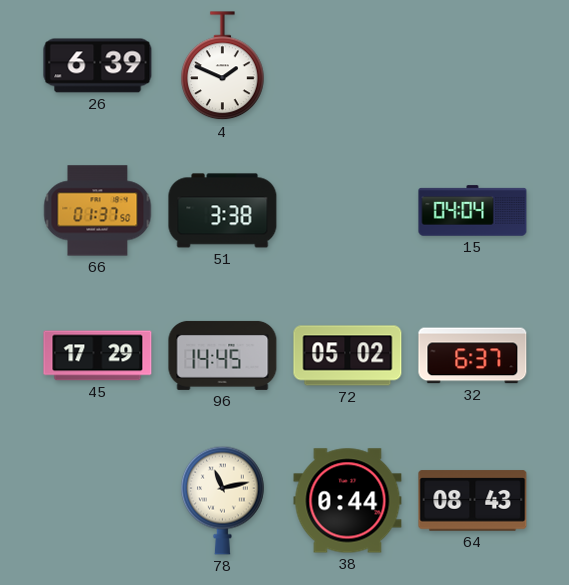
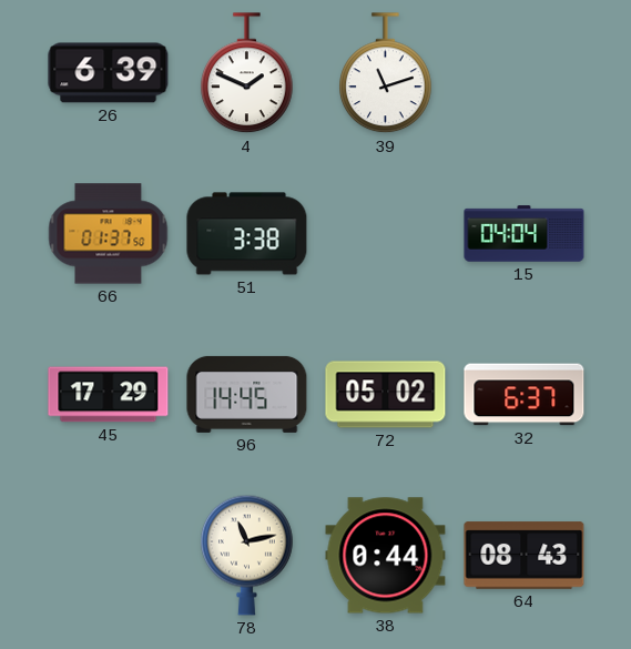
39: none -> 11:12 (386, 73)
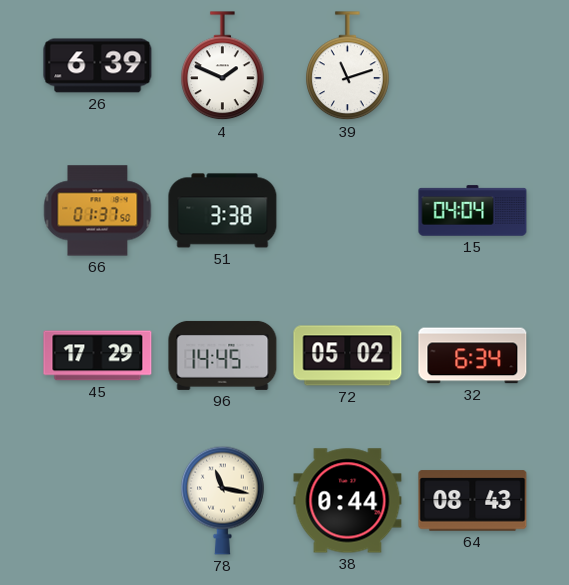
32: 6:37 -> 6:34 (473, 356)
78: 11:13 -> 11:17 (223, 500)
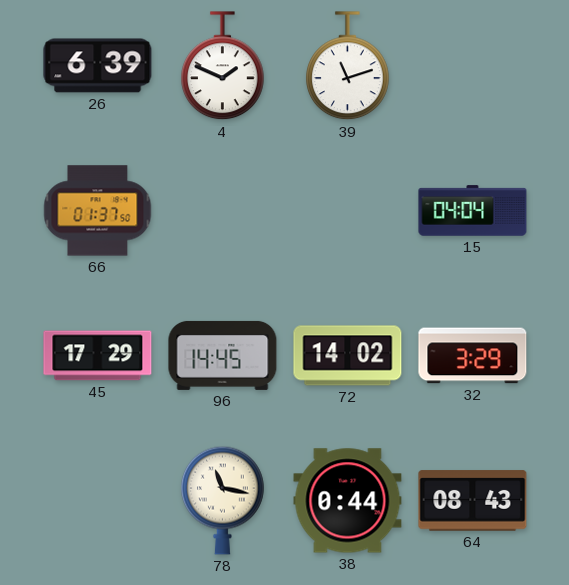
51: 3:38 -> none (223, 211)
72: 05:02 -> 14:02 (348, 356)
32: 6:34 -> 3:29 (473, 356)
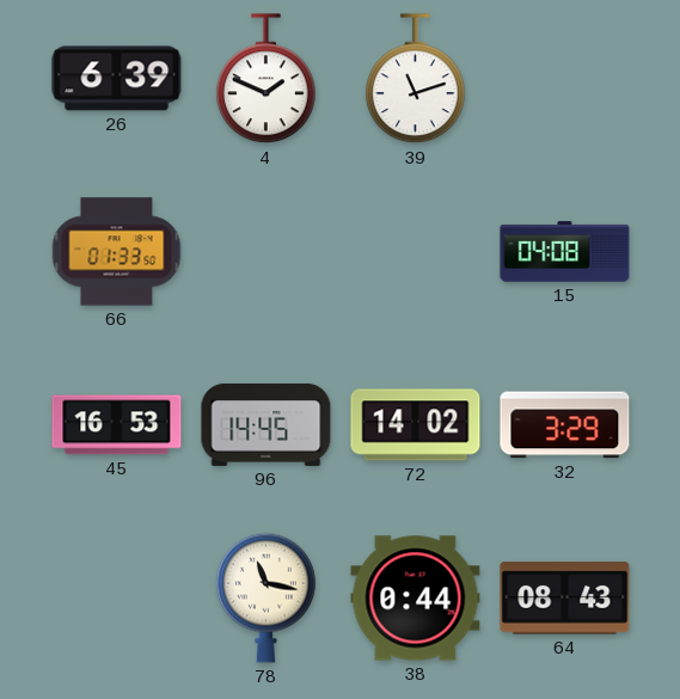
66: 01:37 -> 01:33 (117, 252)
15: 04:04 -> 04:08 (565, 252)
45: 17:29 -> 16:53 (117, 425)
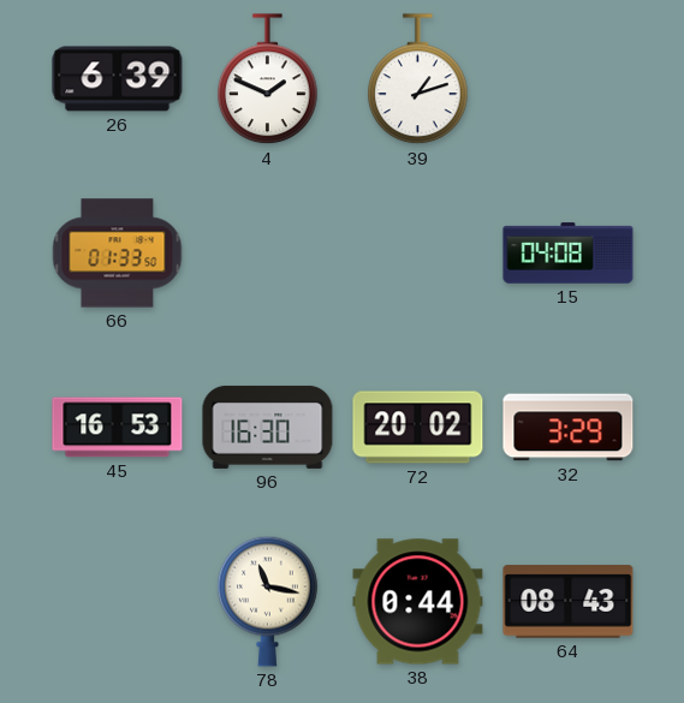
39: 11:12 -> 1:12 (418, 79)
96: 14:45 -> 16:30 (268, 427)
72: 14:02 -> 20:02 (418, 428)
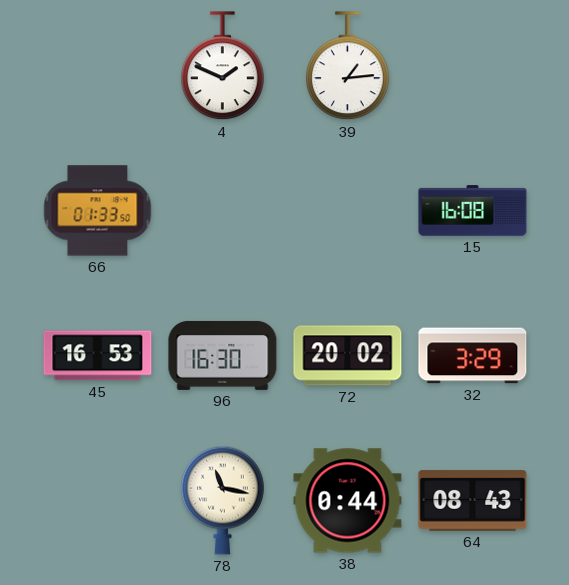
26: 6:39 -> none (118, 79)
39: 1:12 -> 1:14 (348, 66)
15: 04:08 -> 16:08 (473, 211)
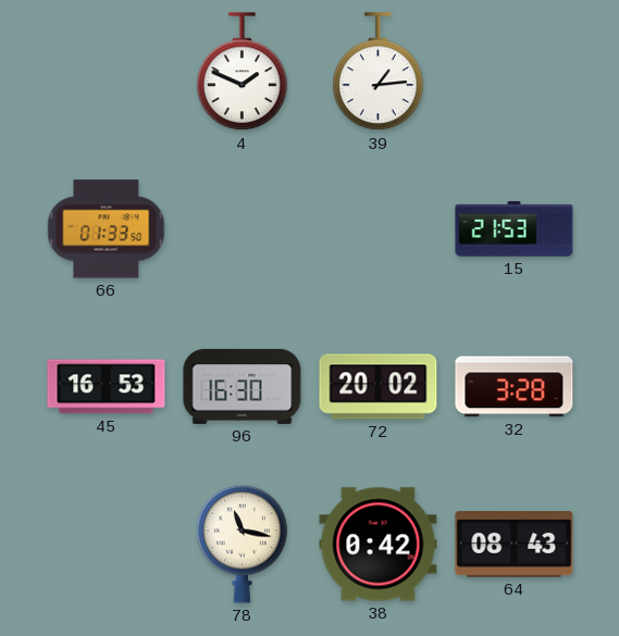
15: 16:08 -> 21:53 (515, 229)
32: 3:29 -> 3:28 (515, 387)
38: 0:44 -> 0:42 (379, 545)
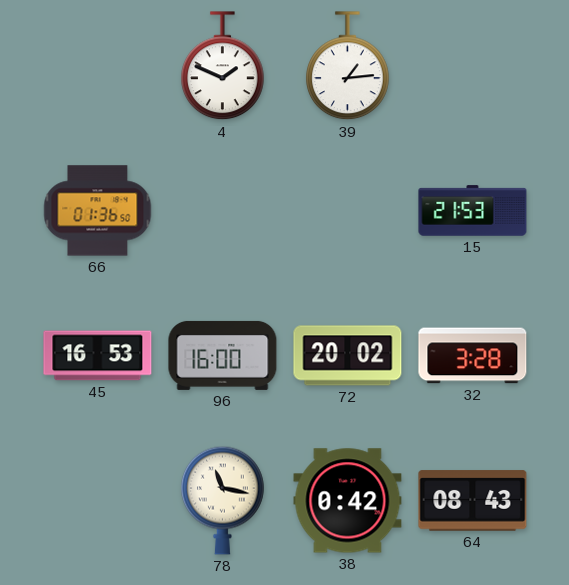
66: 01:33 -> 01:36 (98, 211)
96: 16:30 -> 16:00 (223, 355)
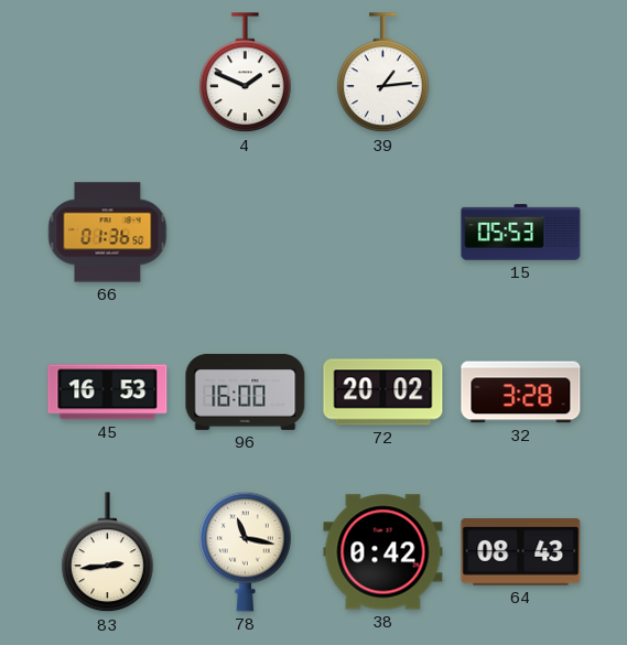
15: 21:53 -> 05:53 (521, 233)
83: none -> 2:44 (108, 552)
